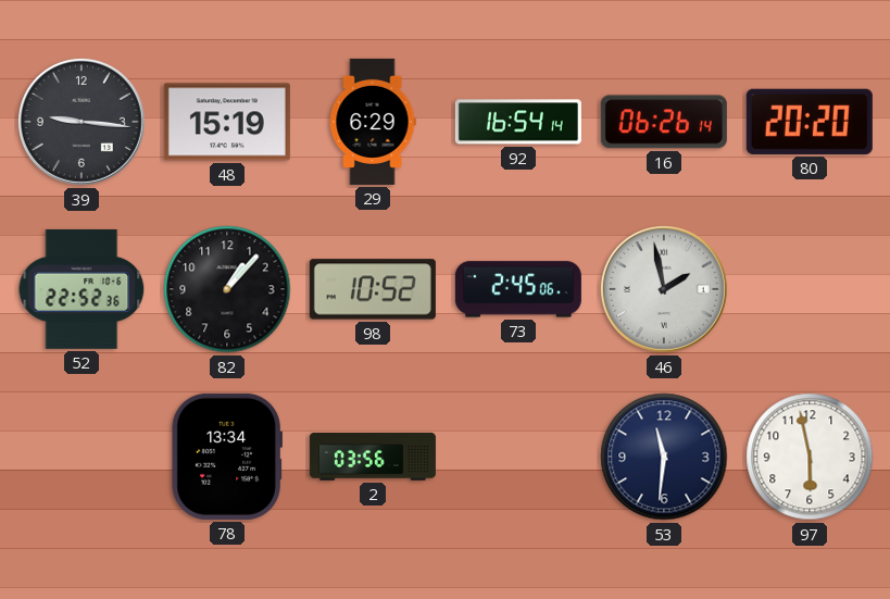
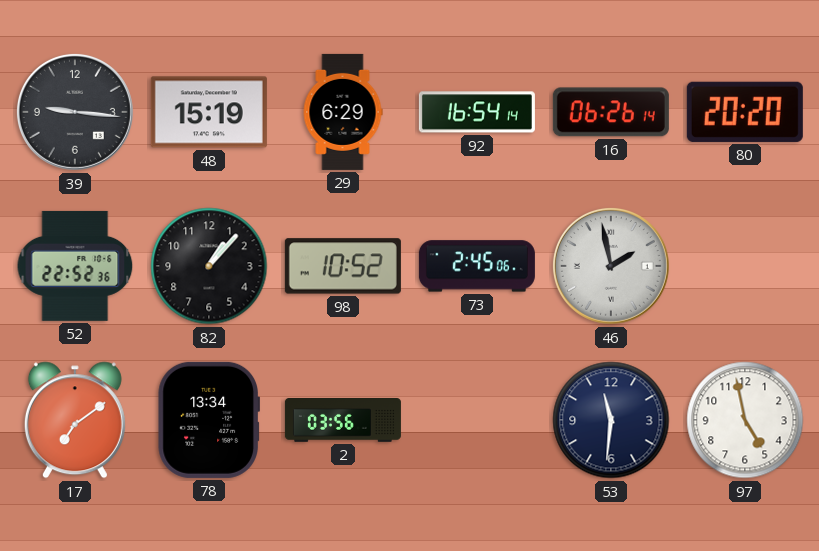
17: none -> 7:09 (75, 420)
97: 5:58 -> 4:58 (745, 420)
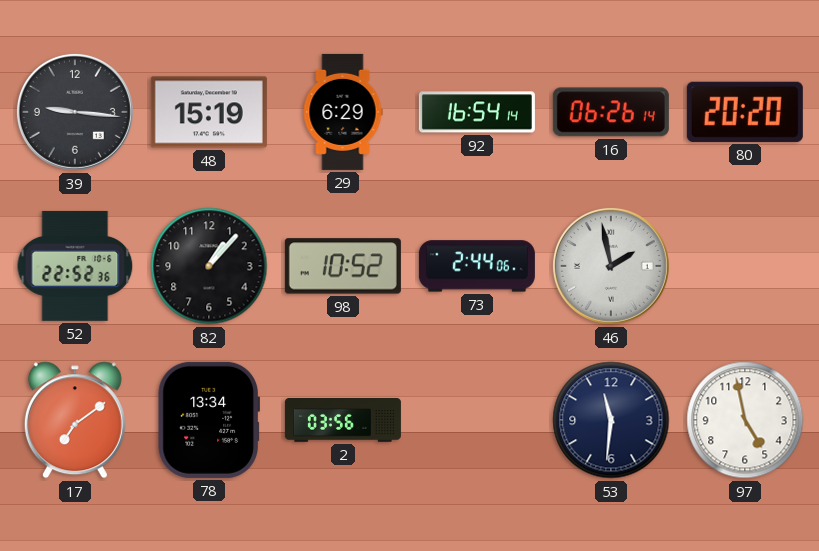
73: 2:45 -> 2:44 (477, 266)
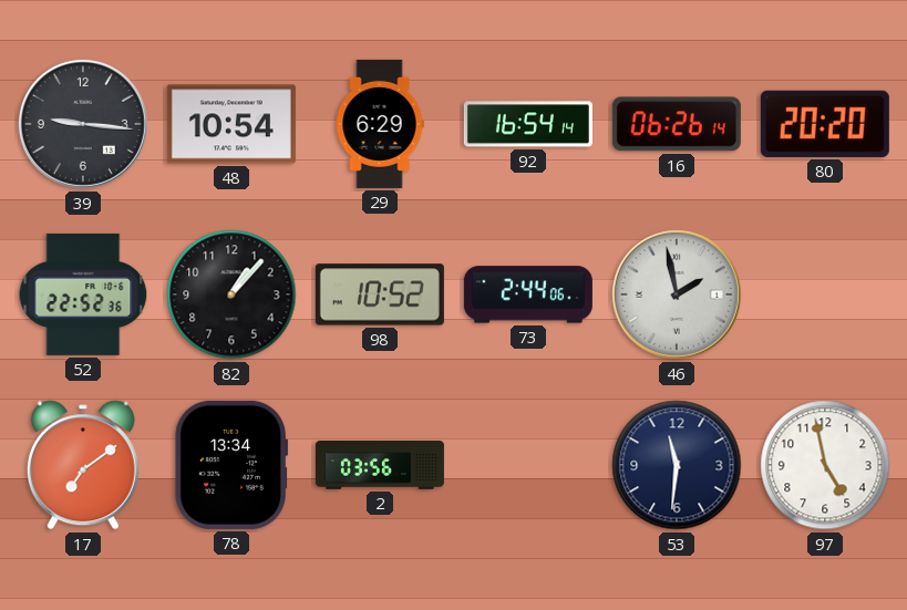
48: 15:19 -> 10:54 (231, 124)
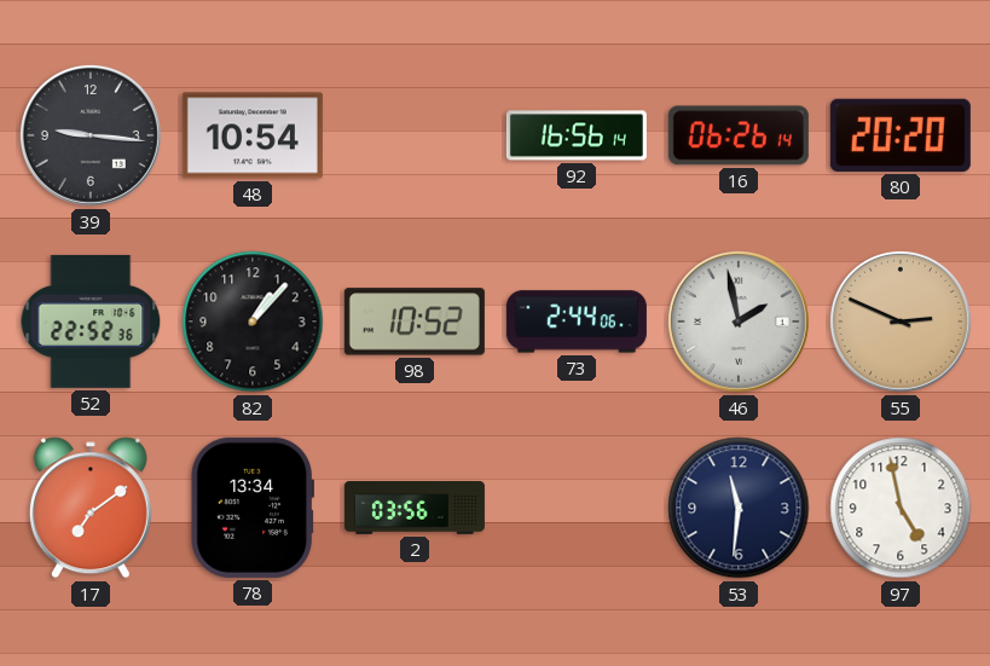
29: 6:29 -> none (380, 124)
92: 16:54 -> 16:56 (577, 135)
55: none -> 2:49 (901, 322)
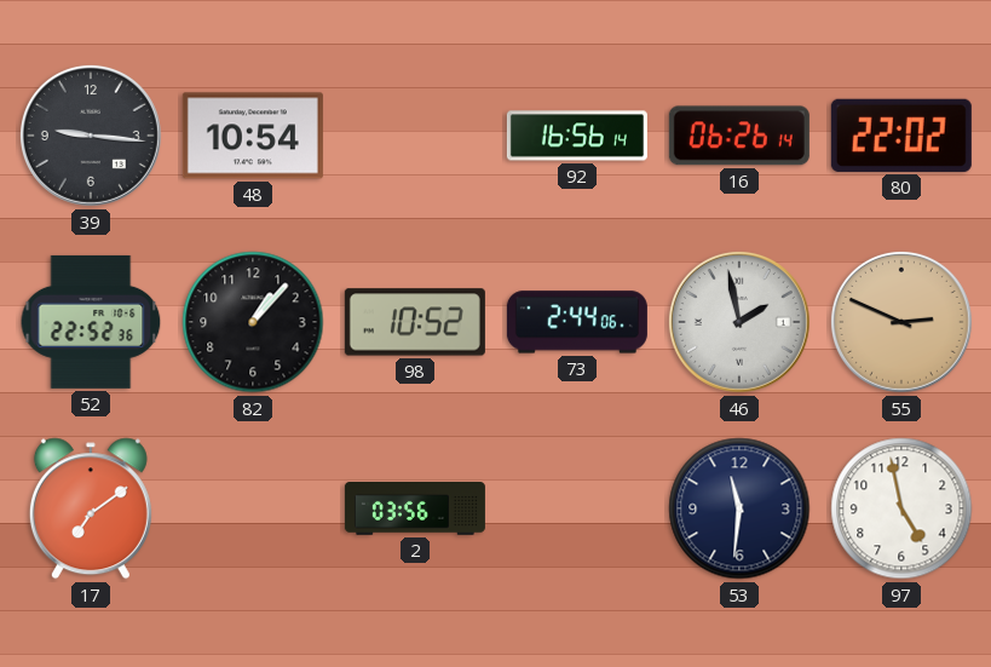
80: 20:20 -> 22:02 (901, 136)
78: 13:34 -> none (251, 508)
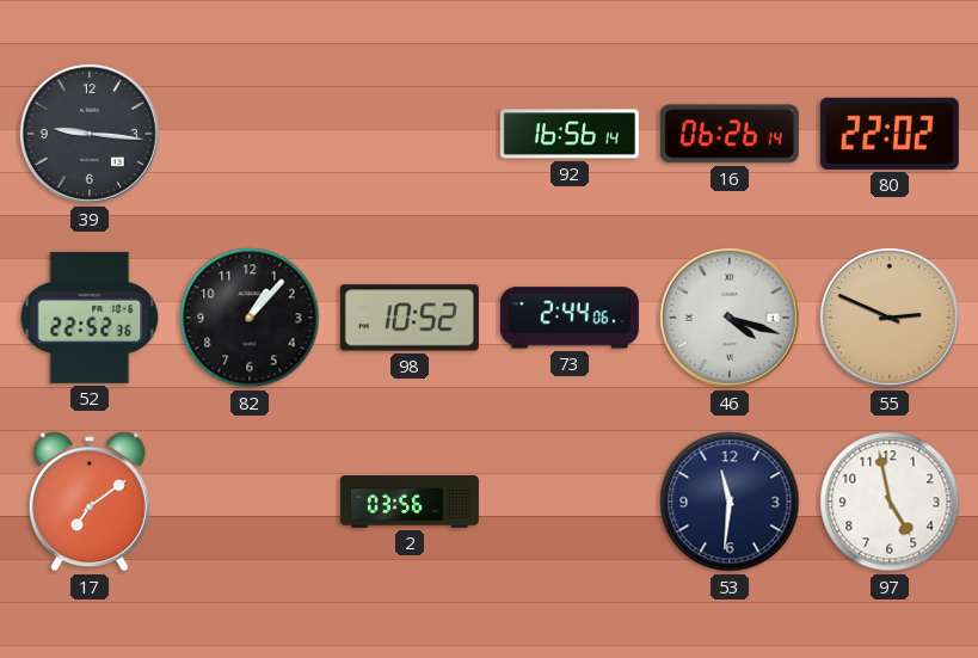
48: 10:54 -> none (253, 136)
46: 1:58 -> 4:18 (730, 318)
